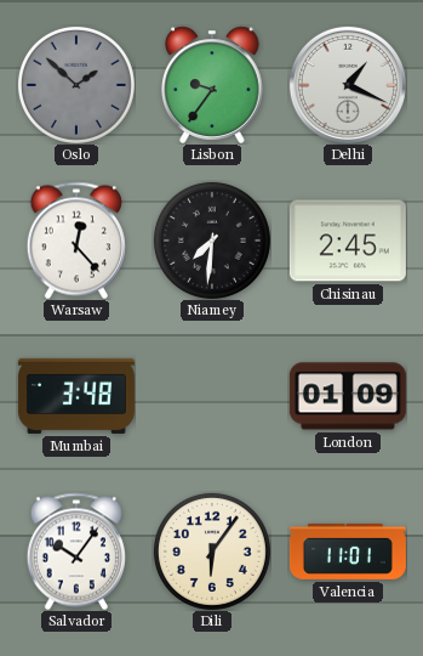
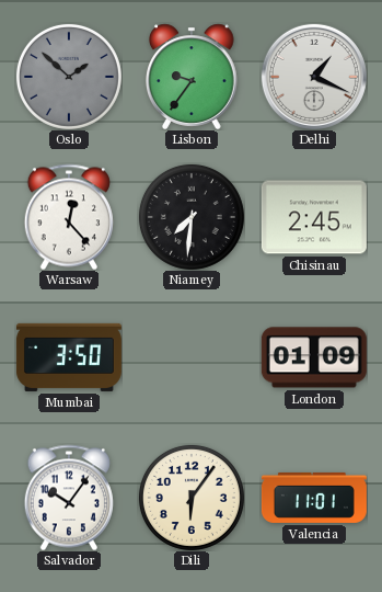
Mumbai: 3:48 -> 3:50 (69, 357)
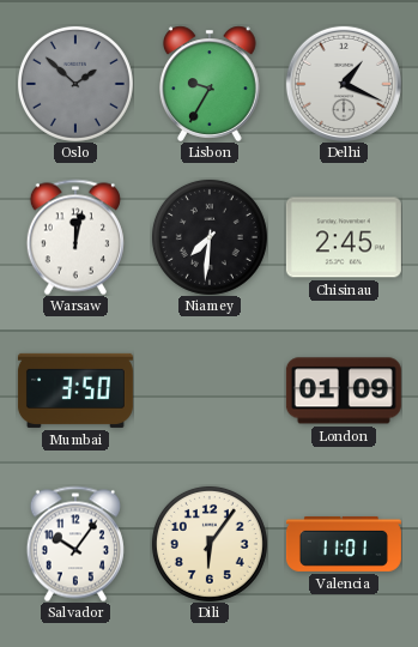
Lisbon: 9:36 -> 9:35 (211, 84)
Warsaw: 12:23 -> 12:02 (75, 237)
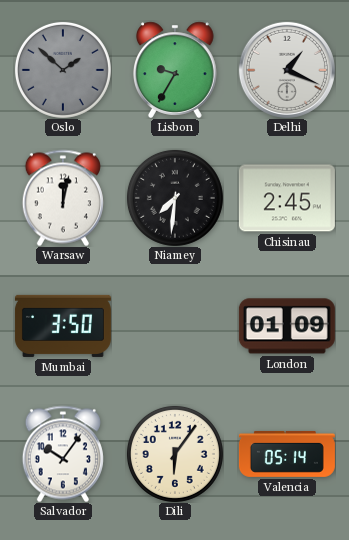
Valencia: 11:01 -> 05:14 (287, 454)
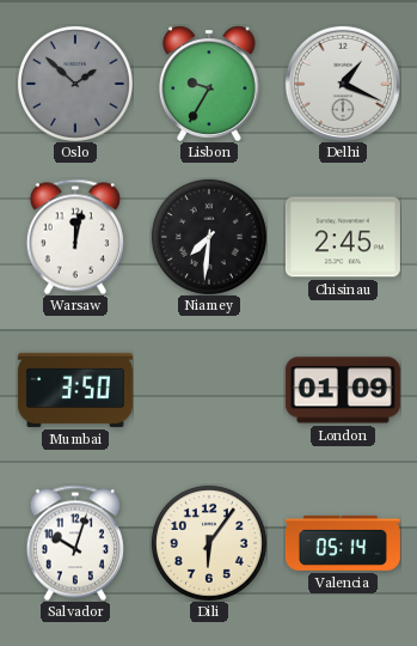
Salvador: 10:06 -> 10:03 (75, 543)
